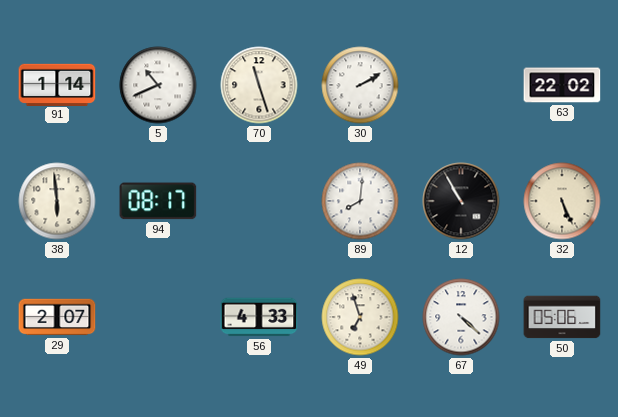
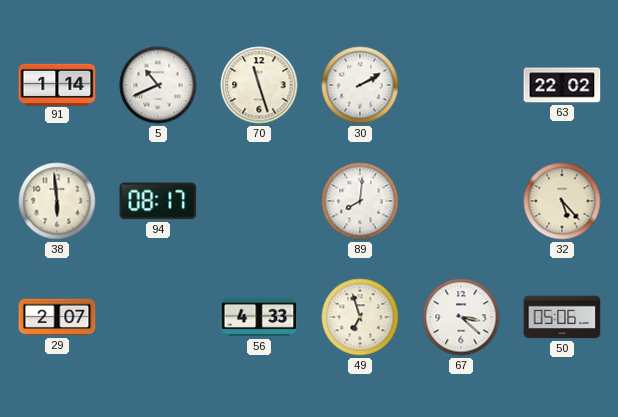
12: 10:55 -> none (461, 201)
32: 5:26 -> 5:23 (562, 201)
67: 4:22 -> 3:22 (461, 317)
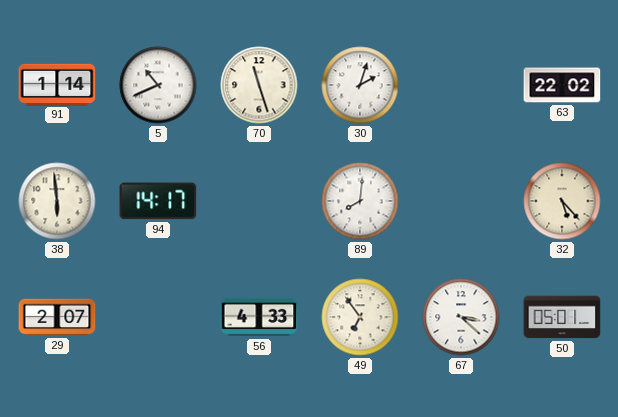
30: 2:10 -> 2:03 (360, 85)
94: 08:17 -> 14:17 (158, 201)
49: 6:57 -> 6:54 (360, 317)
50: 05:06 -> 05:01 (562, 317)
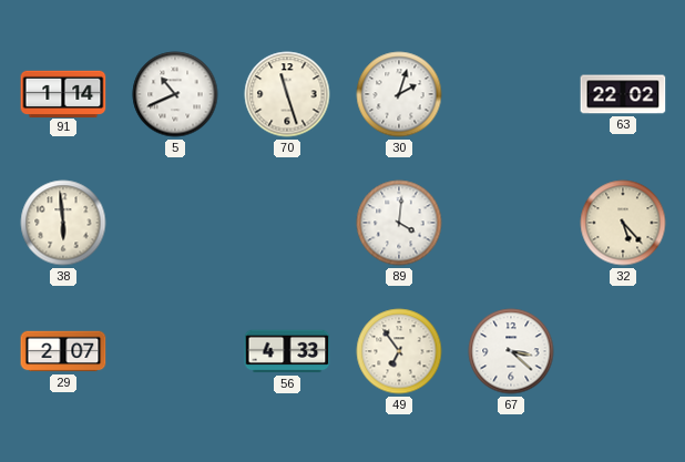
94: 14:17 -> none (158, 201)
89: 8:01 -> 4:01 (399, 223)
50: 05:01 -> none (562, 317)
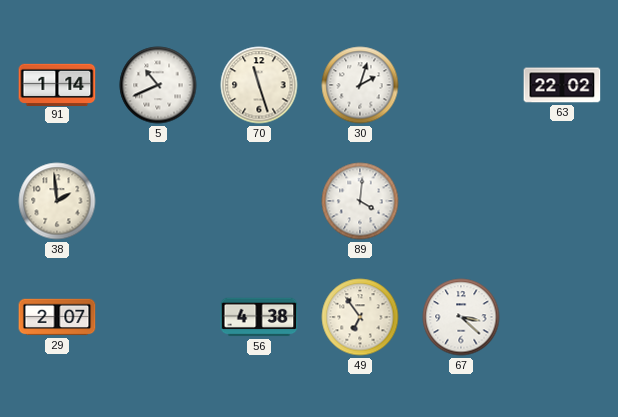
38: 5:59 -> 1:59 (57, 201)
32: 5:23 -> none (623, 223)
56: 4:33 -> 4:38 (259, 317)
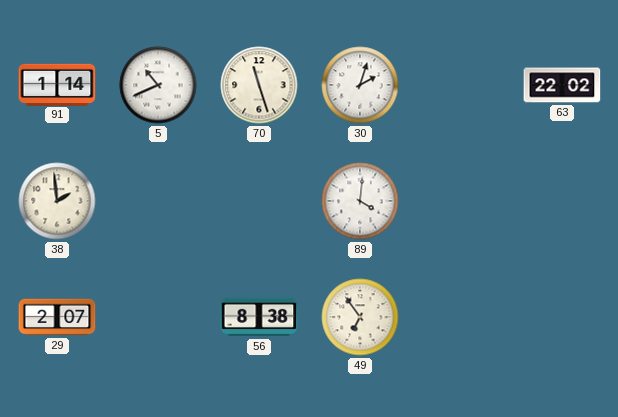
56: 4:38 -> 8:38 (259, 317)
67: 3:22 -> none (461, 317)
